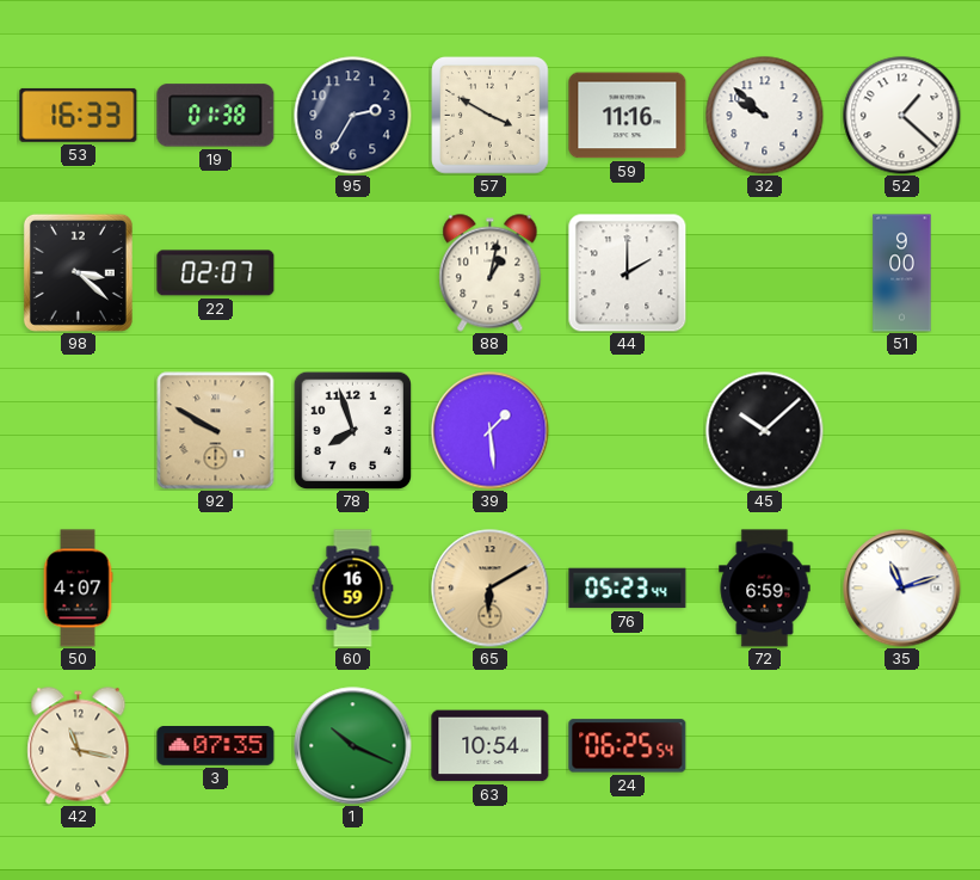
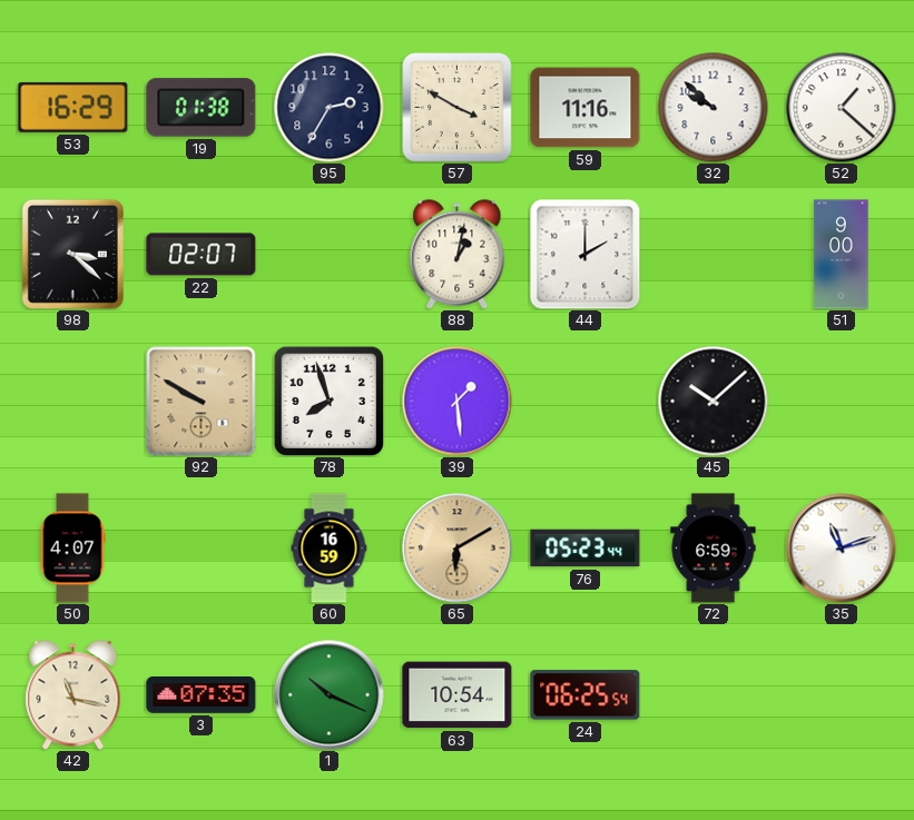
53: 16:33 -> 16:29 (73, 107)
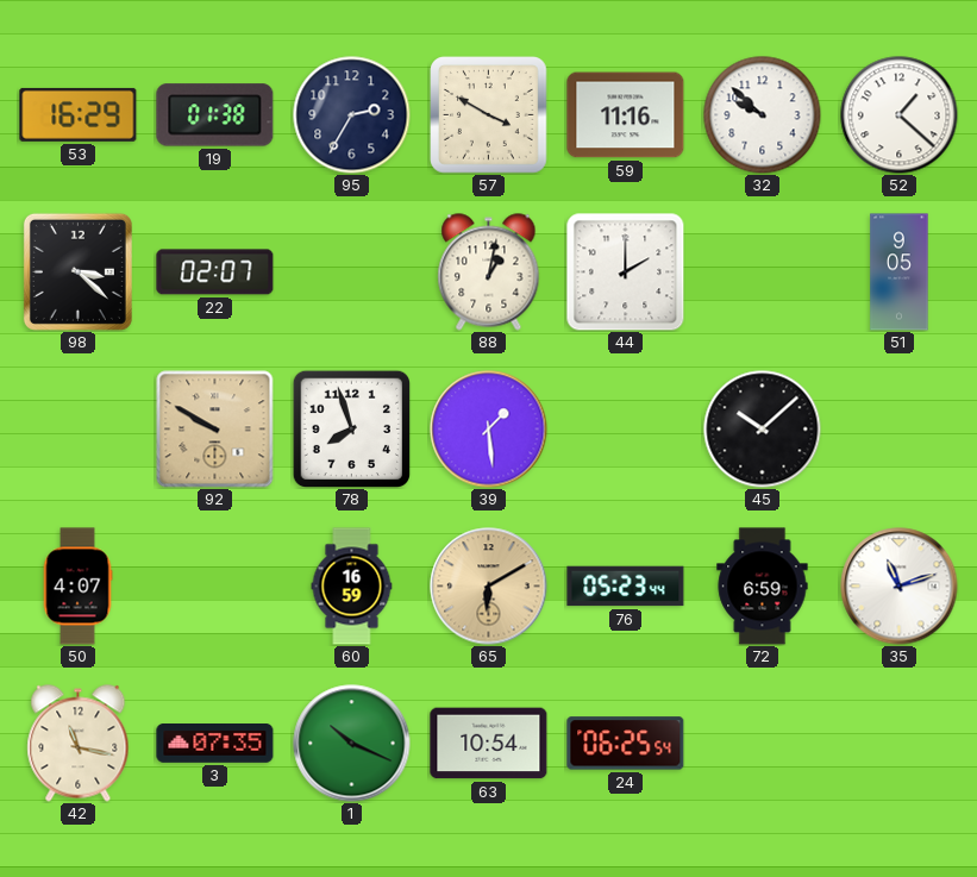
51: 9:00 -> 9:05 (900, 273)
